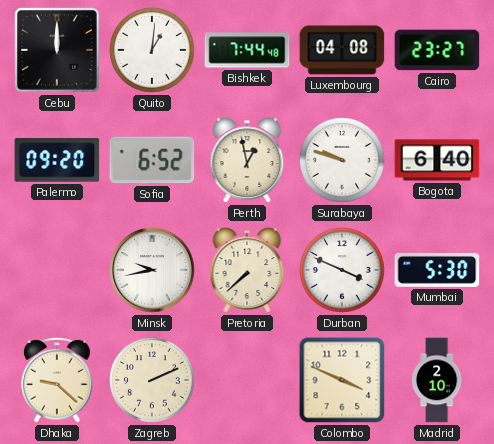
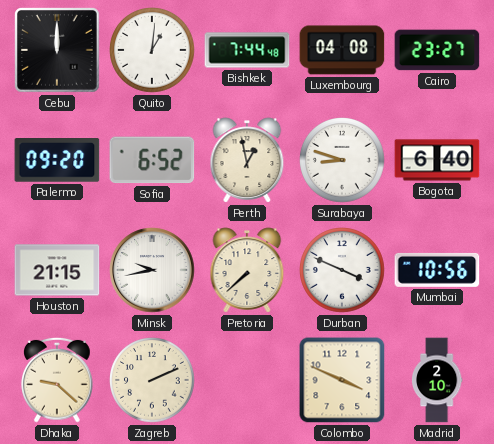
Surabaya: 9:48 -> 8:48 (342, 160)
Houston: none -> 21:15 (57, 270)
Mumbai: 5:30 -> 10:56 (437, 270)
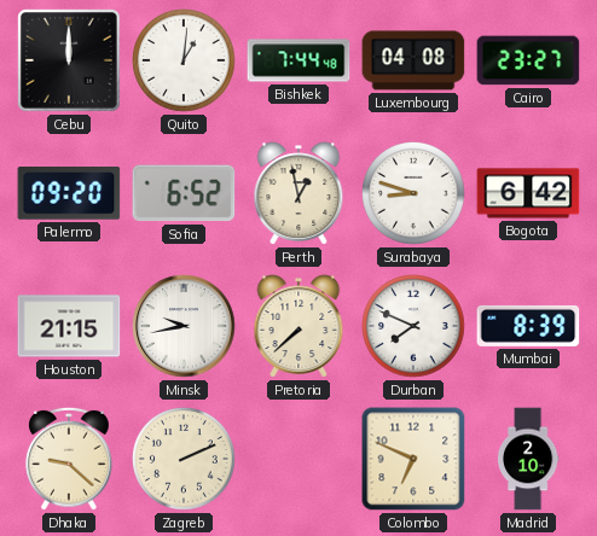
Bogota: 6:40 -> 6:42 (528, 193)
Durban: 3:49 -> 7:49 (413, 326)
Mumbai: 10:56 -> 8:39 (528, 326)
Colombo: 3:49 -> 6:49 (413, 459)
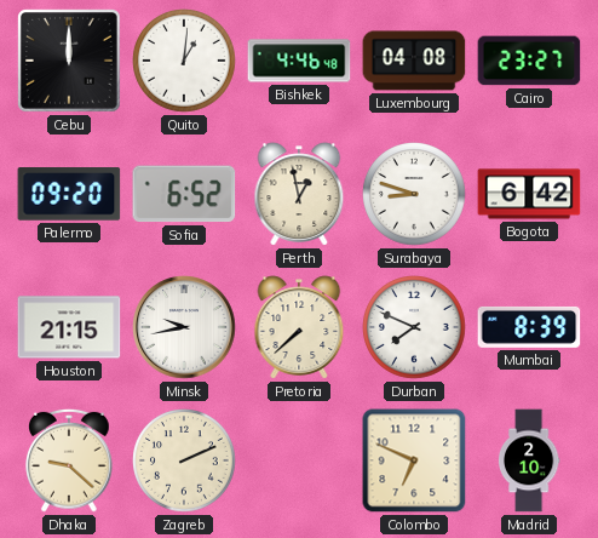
Bishkek: 7:44 -> 4:46 (299, 61)
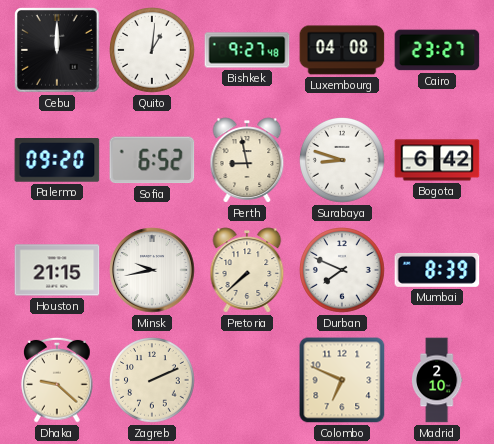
Bishkek: 4:46 -> 9:27 (247, 50)
Perth: 12:58 -> 8:58 (247, 160)
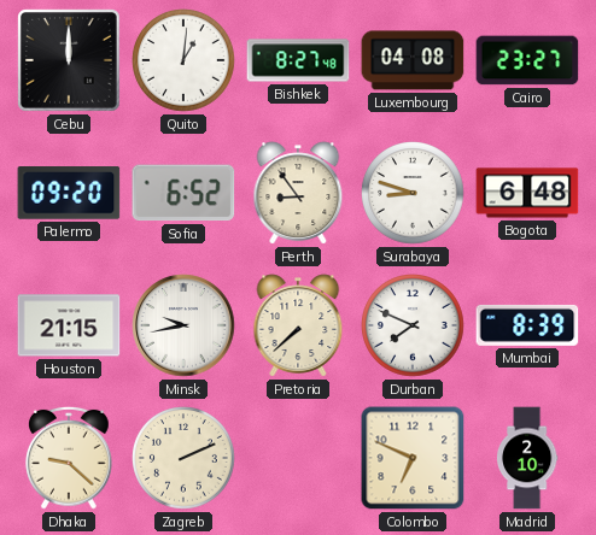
Bishkek: 9:27 -> 8:27 (298, 60)
Perth: 8:58 -> 8:54 (298, 193)
Bogota: 6:42 -> 6:48 (527, 193)
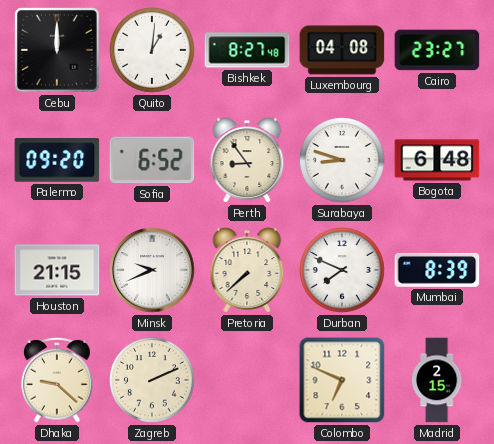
Minsk: 9:43 -> 9:41 (152, 270)
Madrid: 2:10 -> 2:15 (437, 380)
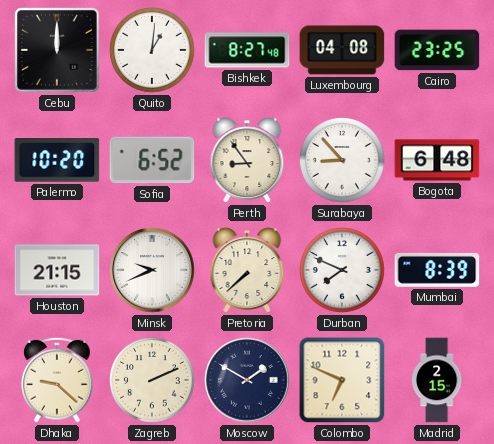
Cairo: 23:27 -> 23:25 (437, 50)
Palermo: 09:20 -> 10:20 (57, 161)
Surabaya: 8:48 -> 8:53 (342, 160)
Moscow: none -> 1:50 (247, 380)
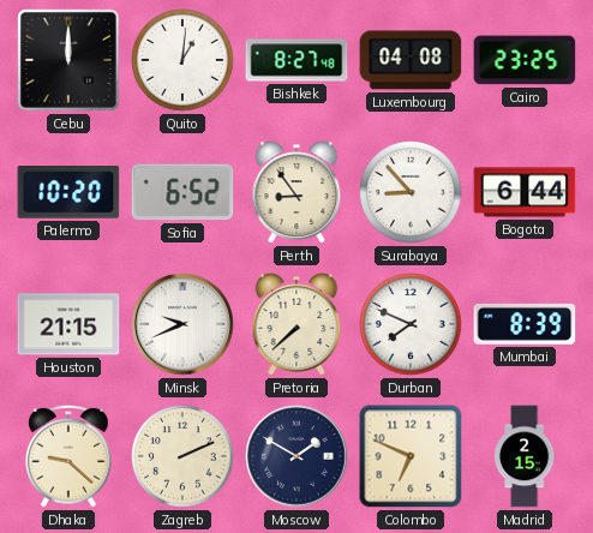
Bogota: 6:48 -> 6:44 (525, 192)
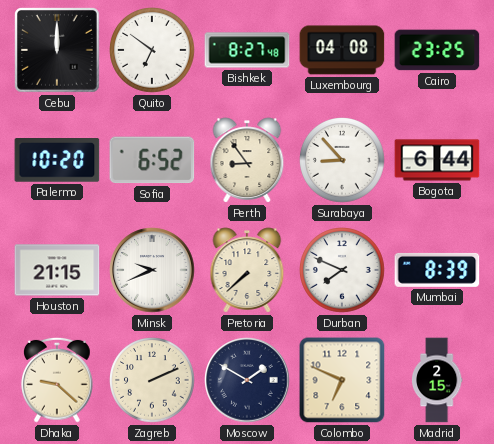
Quito: 1:01 -> 6:51 (152, 50)
